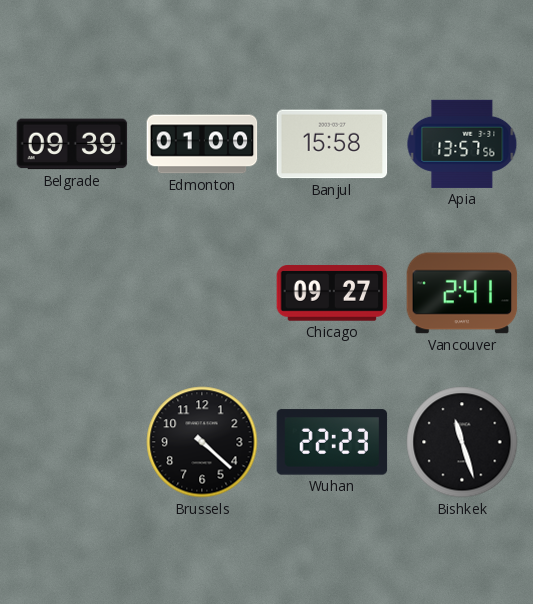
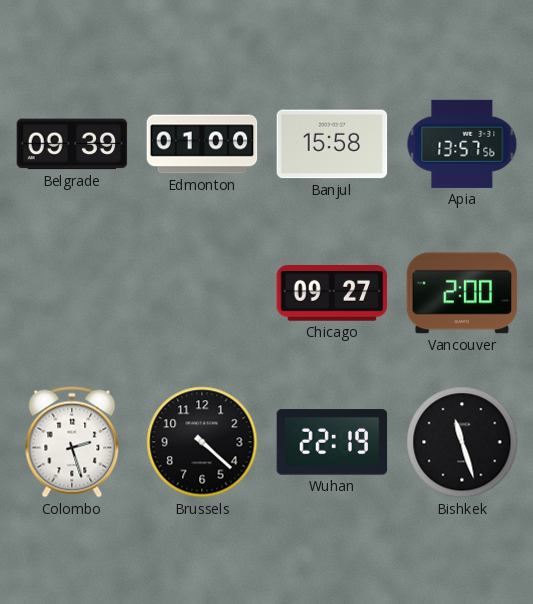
Vancouver: 2:41 -> 2:00 (462, 293)
Colombo: none -> 2:27 (72, 442)
Wuhan: 22:23 -> 22:19 (332, 442)
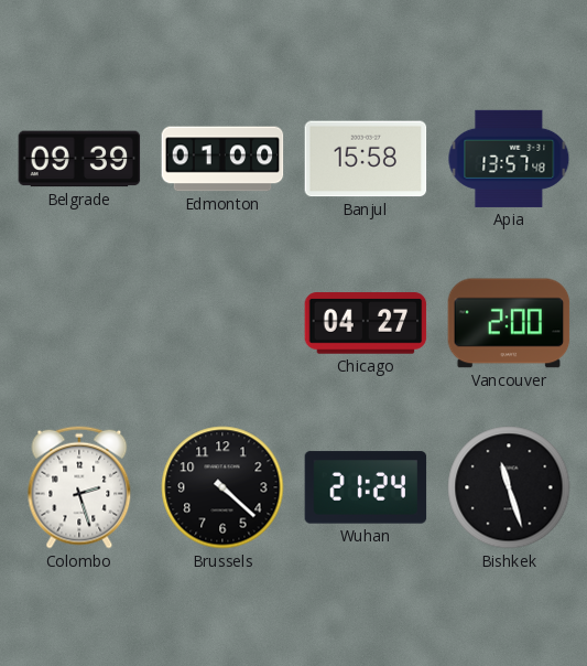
Apia: 13:57:56 -> 13:57:48 (509, 159)
Chicago: 09:27 -> 04:27 (366, 324)
Wuhan: 22:19 -> 21:24 (366, 487)
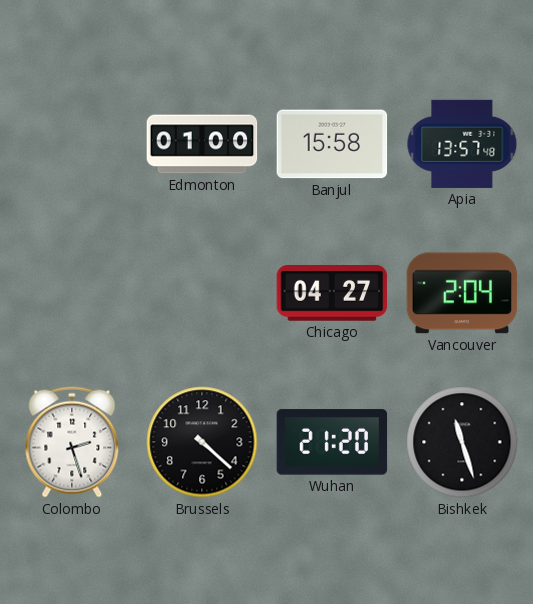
Belgrade: 09:39 -> none (79, 159)
Vancouver: 2:00 -> 2:04 (462, 293)
Wuhan: 21:24 -> 21:20 (332, 442)
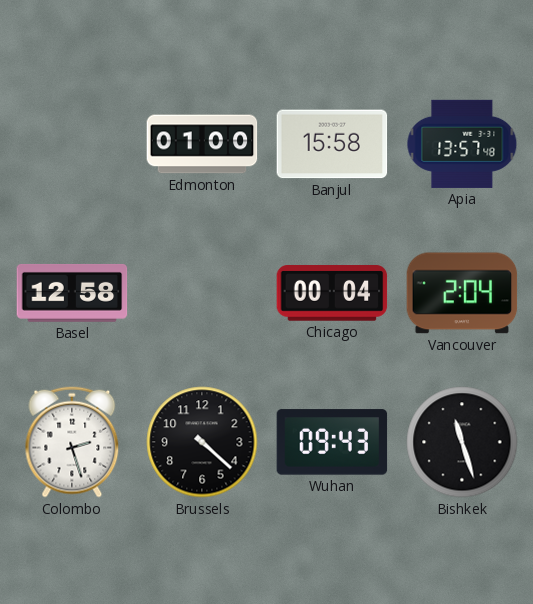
Basel: none -> 12:58 (72, 293)
Chicago: 04:27 -> 00:04 (332, 294)
Wuhan: 21:20 -> 09:43 (332, 442)
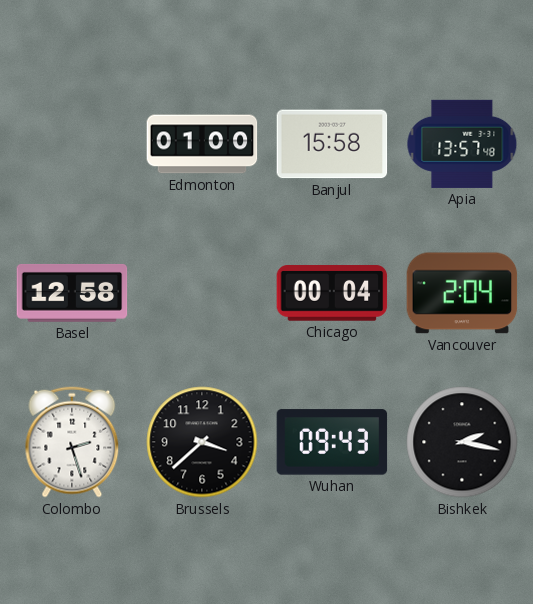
Brussels: 4:22 -> 3:38 (202, 442)
Bishkek: 11:27 -> 2:17 (462, 442)
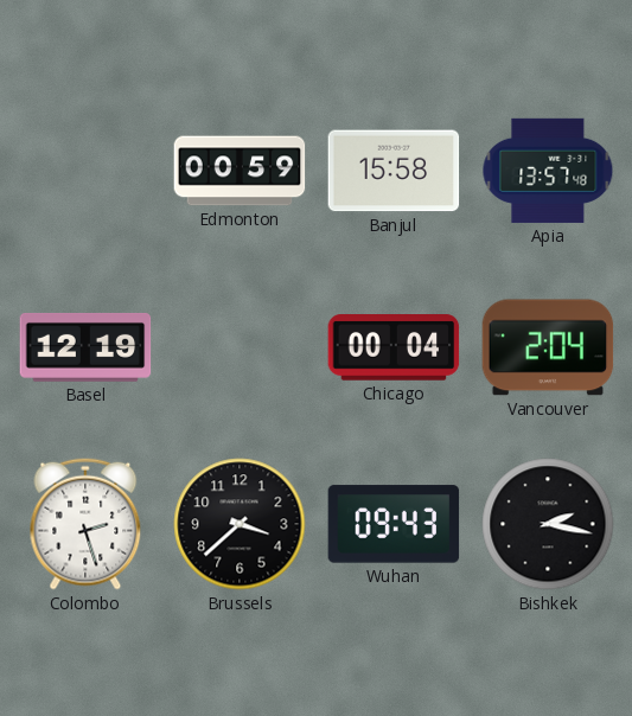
Edmonton: 01:00 -> 00:59 (240, 171)
Basel: 12:58 -> 12:19 (85, 347)
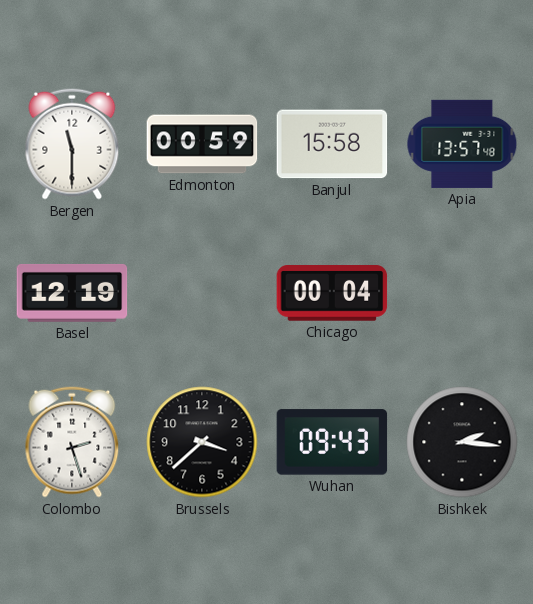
Bergen: none -> 11:30 (72, 144)
Vancouver: 2:04 -> none (548, 347)
Bishkek: 2:17 -> 2:16 (462, 442)
